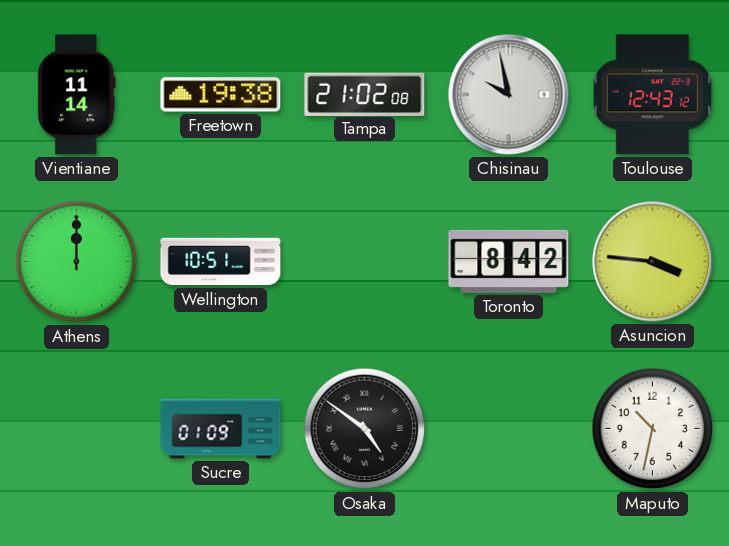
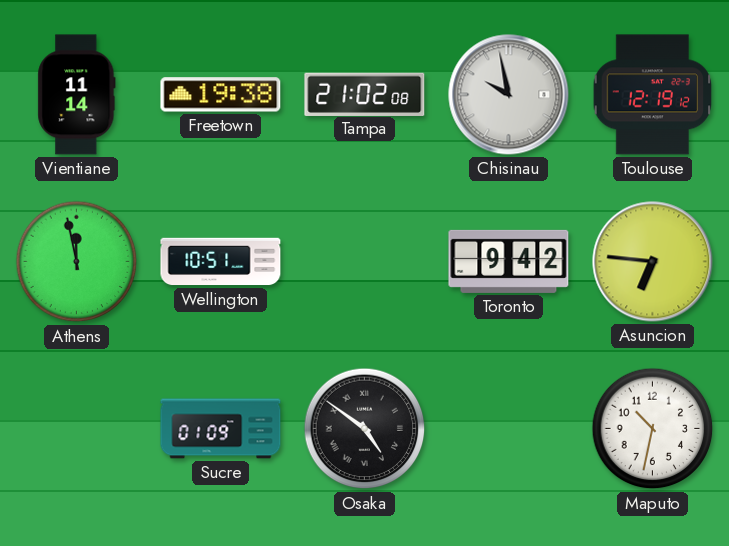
Toulouse: 12:43 -> 12:19 (653, 95)
Athens: 12:00 -> 11:58 (77, 262)
Toronto: 8:42 -> 9:42 (509, 261)
Asuncion: 3:46 -> 6:46 (653, 262)
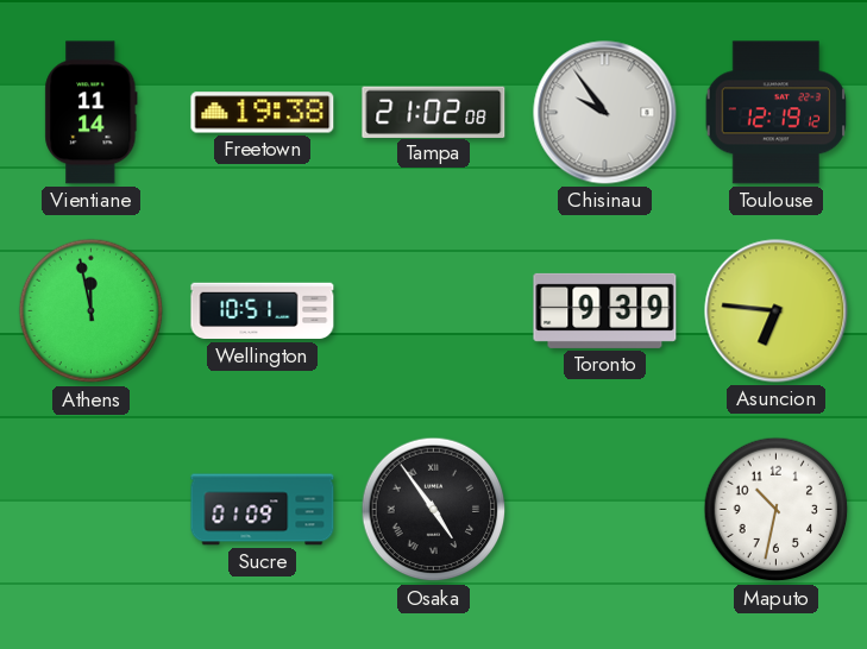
Chisinau: 9:58 -> 9:54 (605, 113)
Toronto: 9:42 -> 9:39 (605, 310)
Osaka: 4:51 -> 4:54 (434, 510)
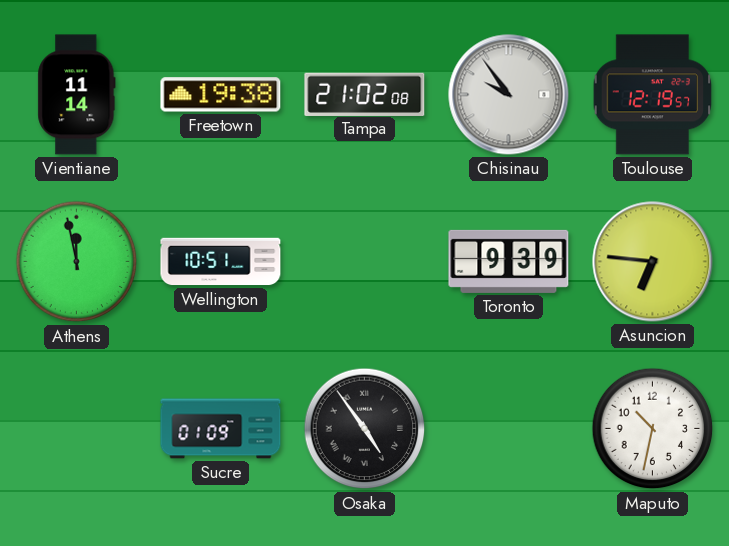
Toulouse: 12:19:12 -> 12:19:57 (653, 95)
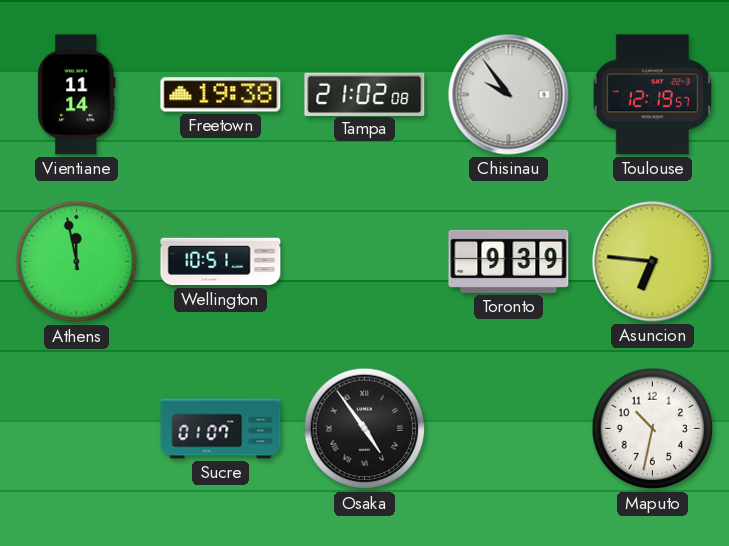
Sucre: 01:09 -> 01:07 (221, 429)
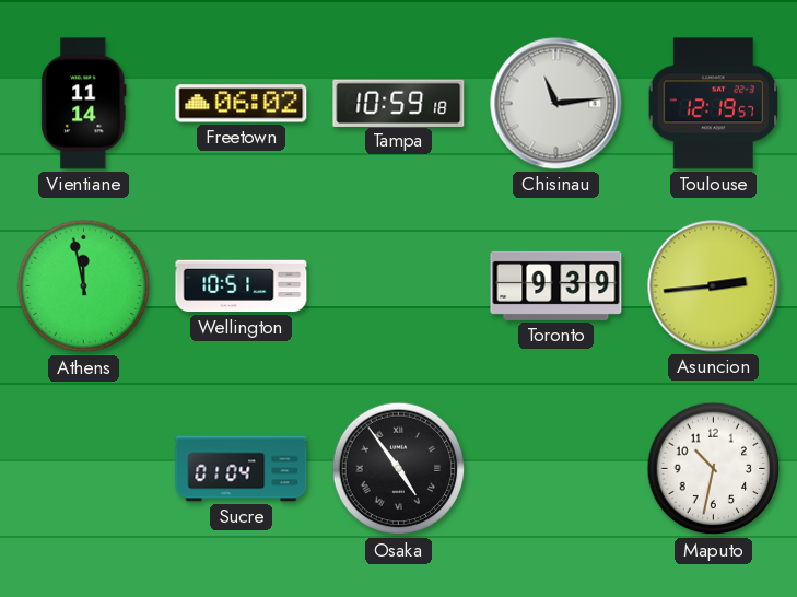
Freetown: 19:38 -> 06:02 (242, 104)
Tampa: 21:02 -> 10:59 (399, 103)
Chisinau: 9:54 -> 11:14 (556, 104)
Asuncion: 6:46 -> 2:44 (714, 286)
Sucre: 01:07 -> 01:04 (242, 469)
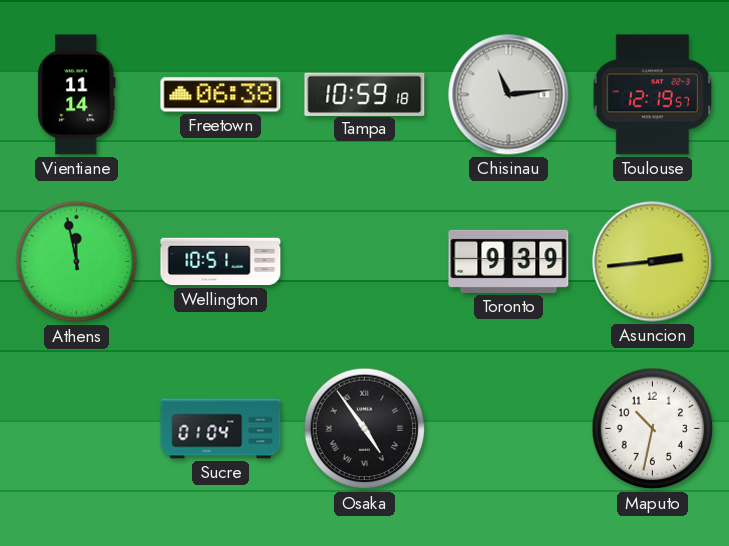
Freetown: 06:02 -> 06:38 (221, 95)
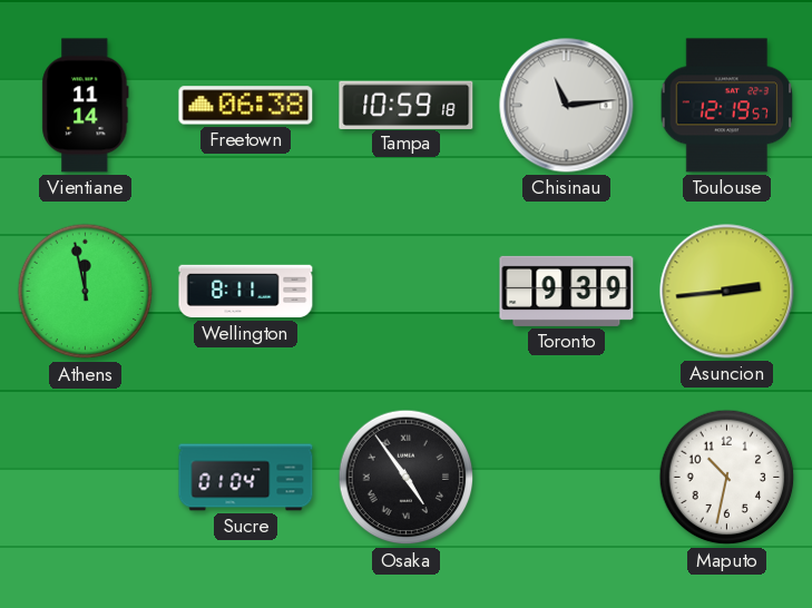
Wellington: 10:51 -> 8:11 (246, 292)
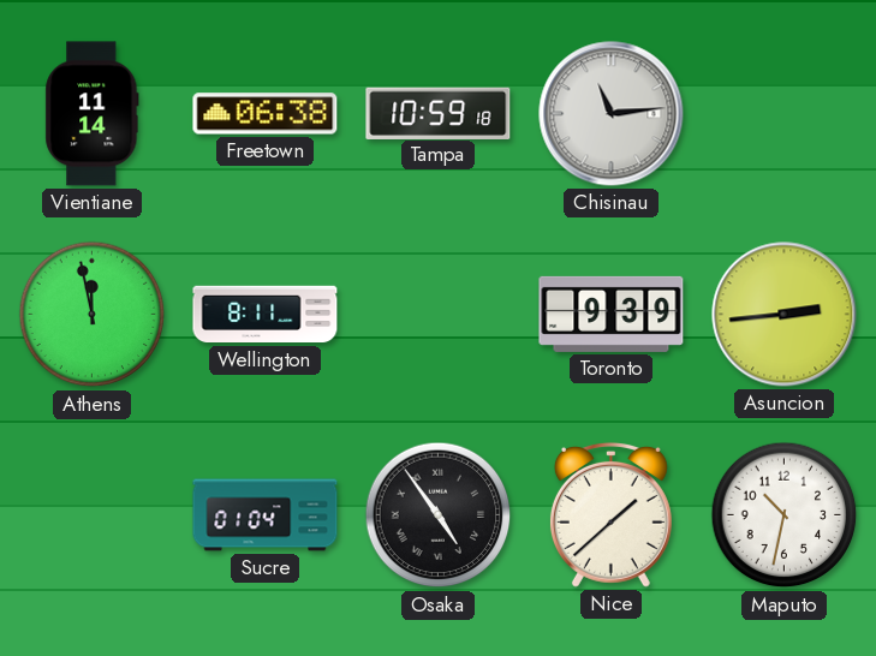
Toulouse: 12:19 -> none (727, 106)
Nice: none -> 1:38 (610, 514)
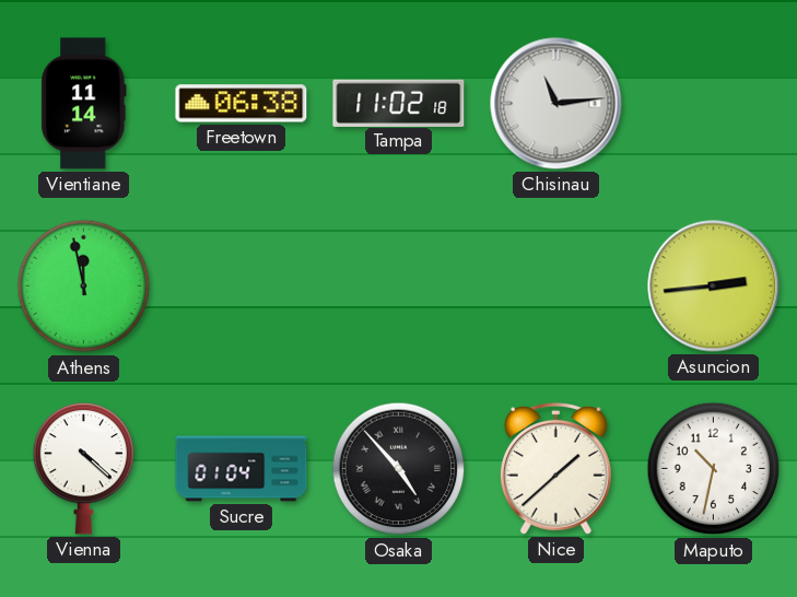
Tampa: 10:59 -> 11:02 (399, 103)
Wellington: 8:11 -> none (266, 315)
Toronto: 9:39 -> none (612, 314)
Vienna: none -> 4:22 (84, 468)
Osaka: 4:54 -> 4:53 (399, 469)
